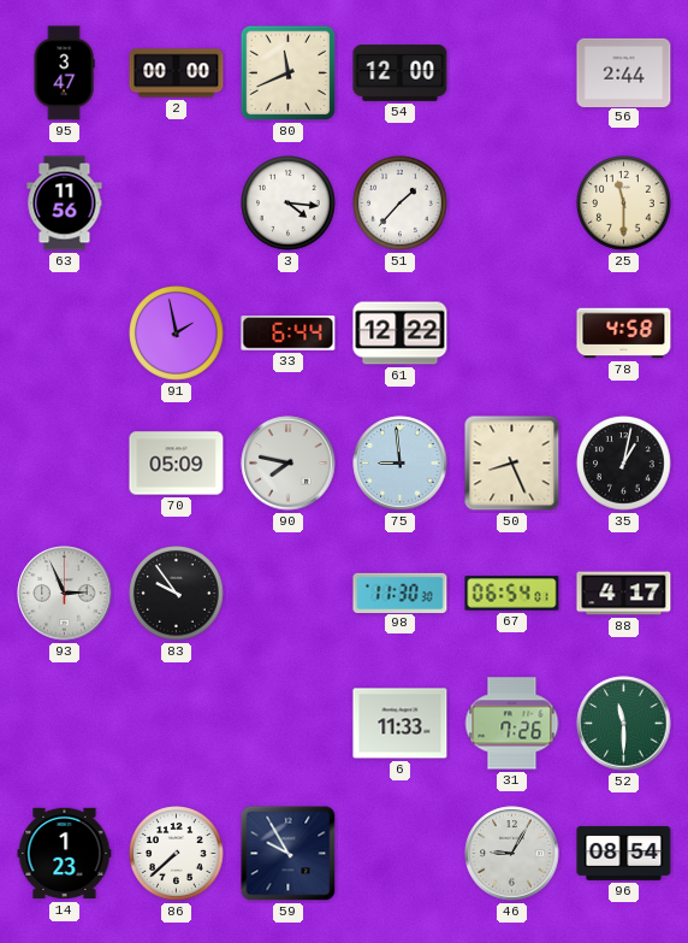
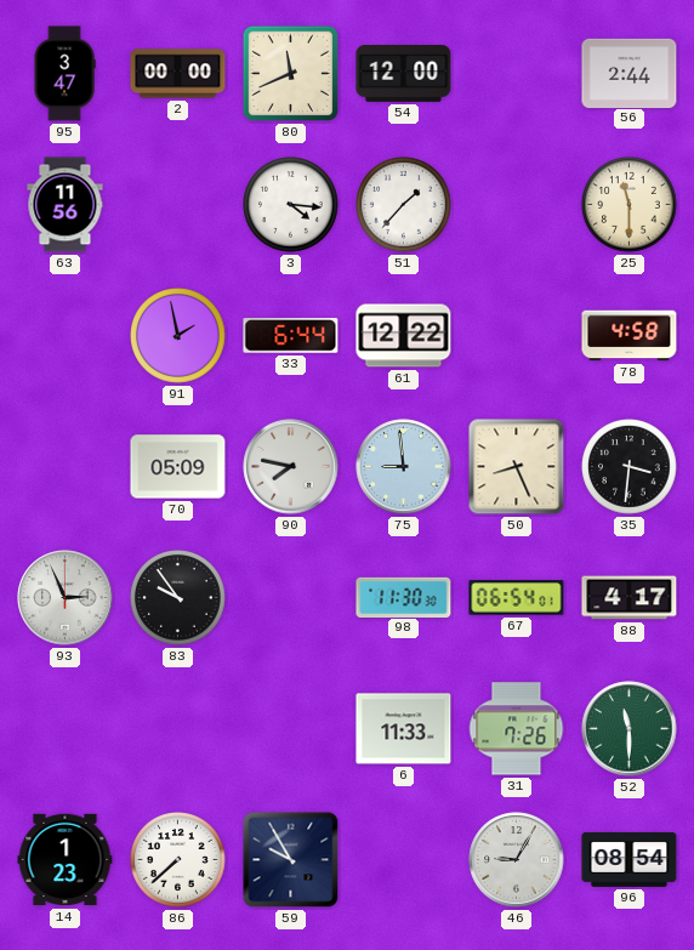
35: 1:02 -> 3:31 (630, 467)
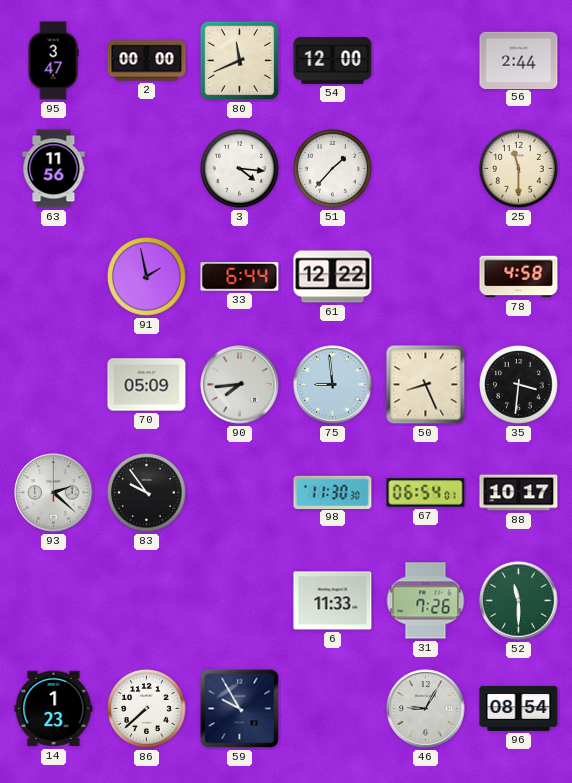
90: 7:47 -> 7:44 (240, 385)
93: 2:56 -> 2:22 (54, 493)
88: 4:17 -> 10:17 (519, 493)
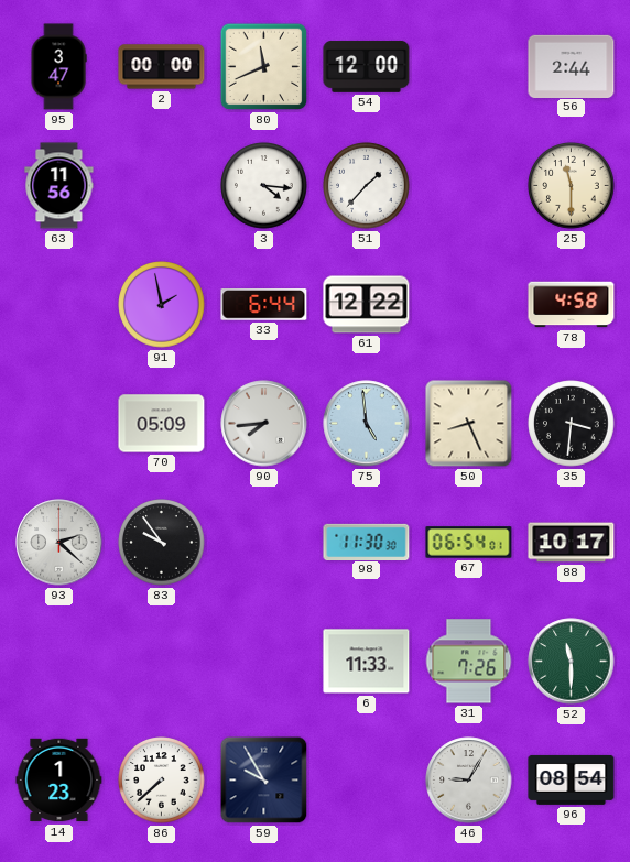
75: 8:59 -> 4:59 (367, 424)
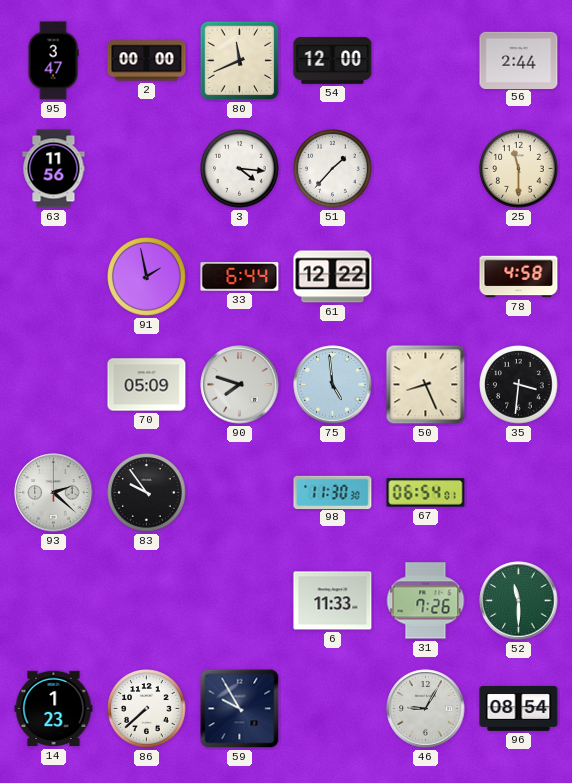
90: 7:44 -> 7:48 (240, 385)
88: 10:17 -> none (572, 543)
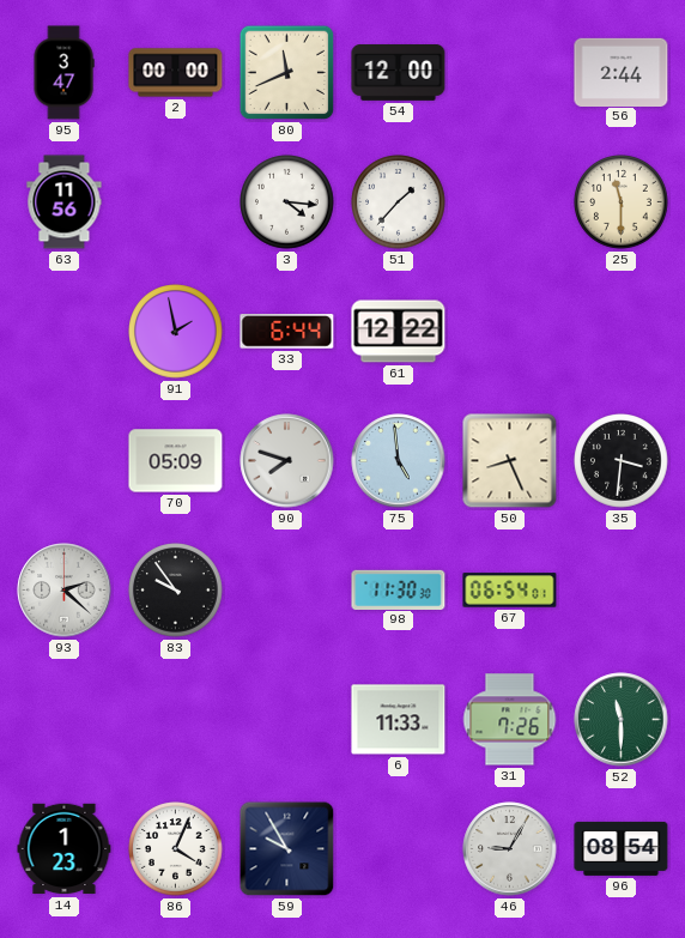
78: 4:58 -> none (519, 277)
86: 7:38 -> 4:04 (176, 849)
